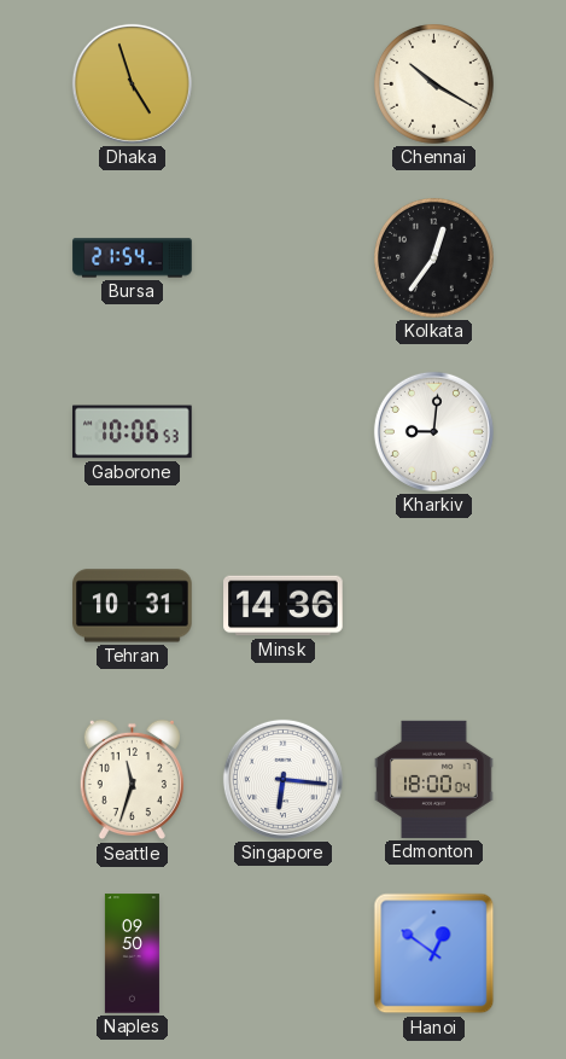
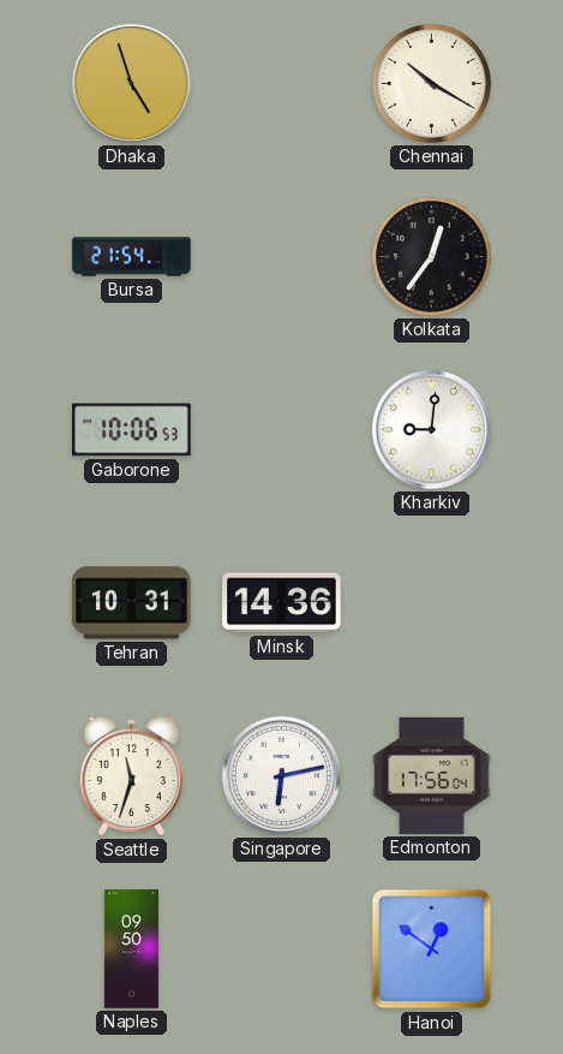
Singapore: 6:16 -> 6:13 (281, 775)
Edmonton: 18:00 -> 17:56 (432, 775)
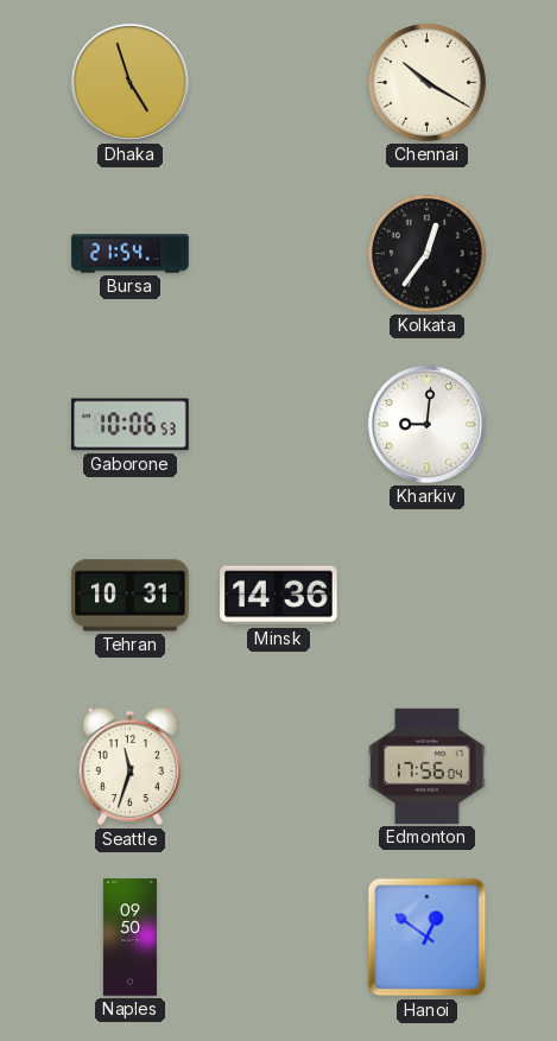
Singapore: 6:13 -> none (281, 775)
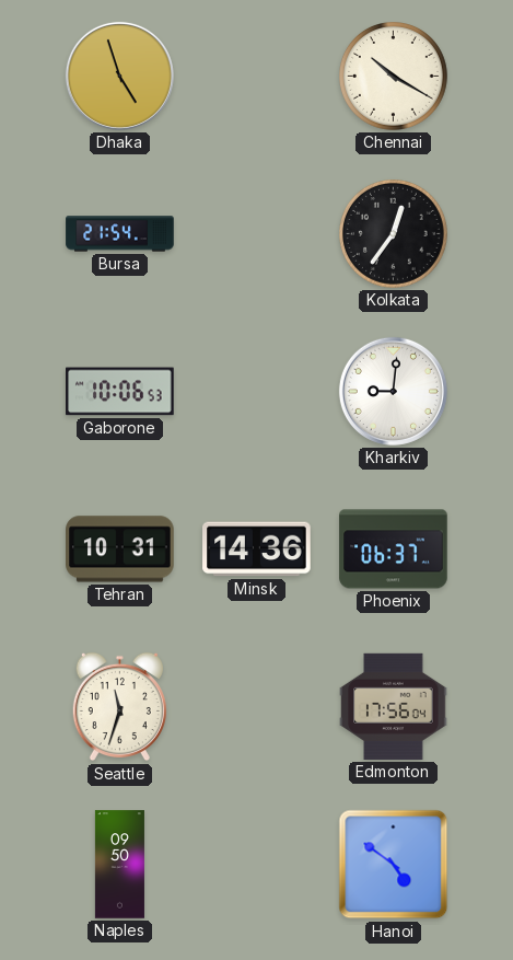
Phoenix: none -> 06:37 (394, 550)
Hanoi: 12:51 -> 4:51 (394, 865)
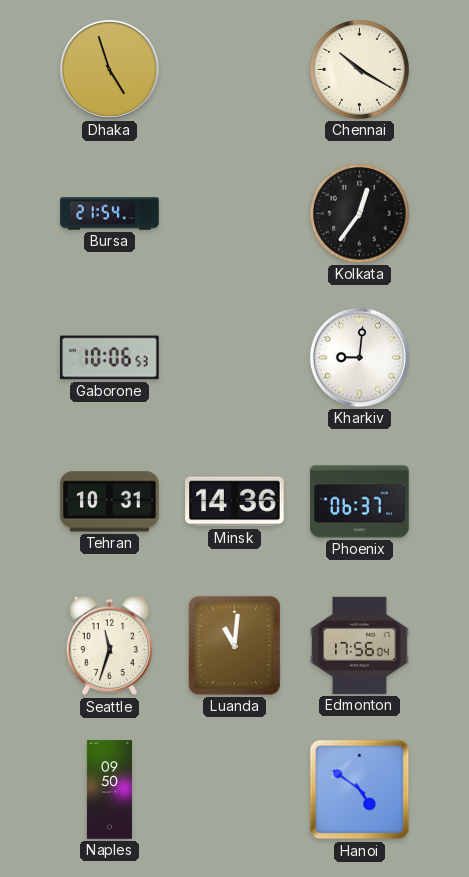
Luanda: none -> 11:01 (234, 645)
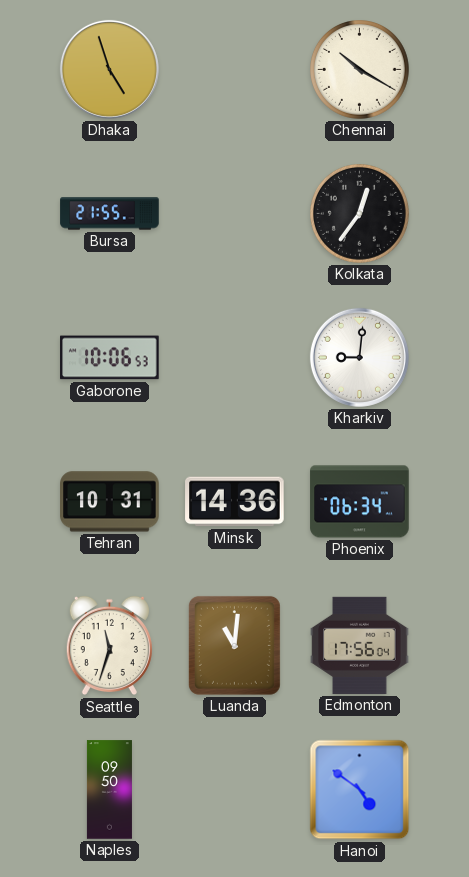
Bursa: 21:54 -> 21:55 (110, 214)
Phoenix: 06:37 -> 06:34 (360, 502)
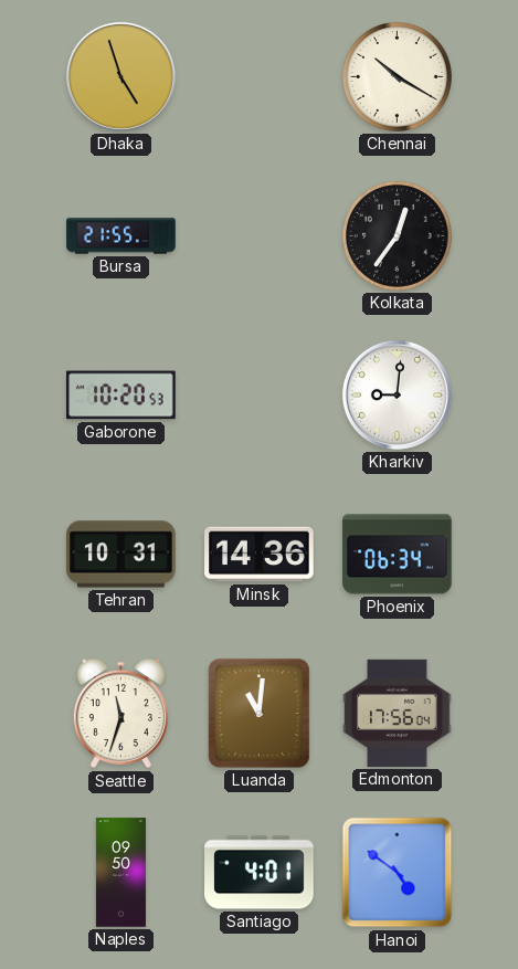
Gaborone: 10:06 -> 10:20 (121, 396)
Santiago: none -> 4:01 (260, 873)
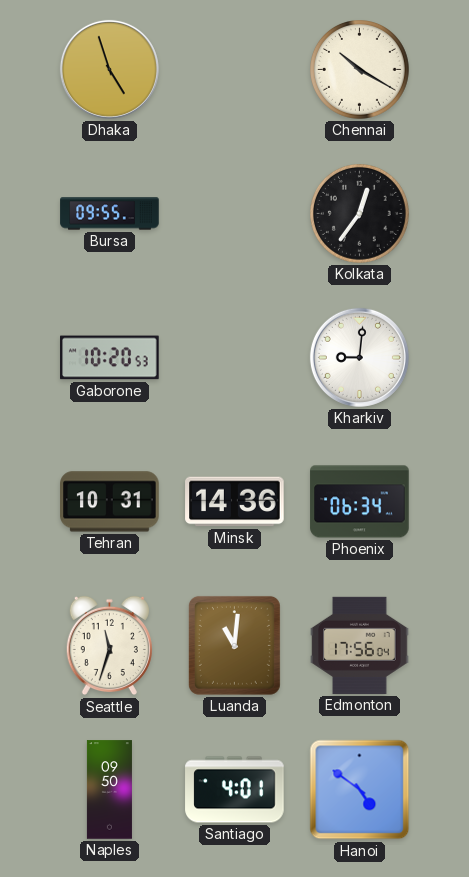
Bursa: 21:55 -> 09:55 (110, 214)
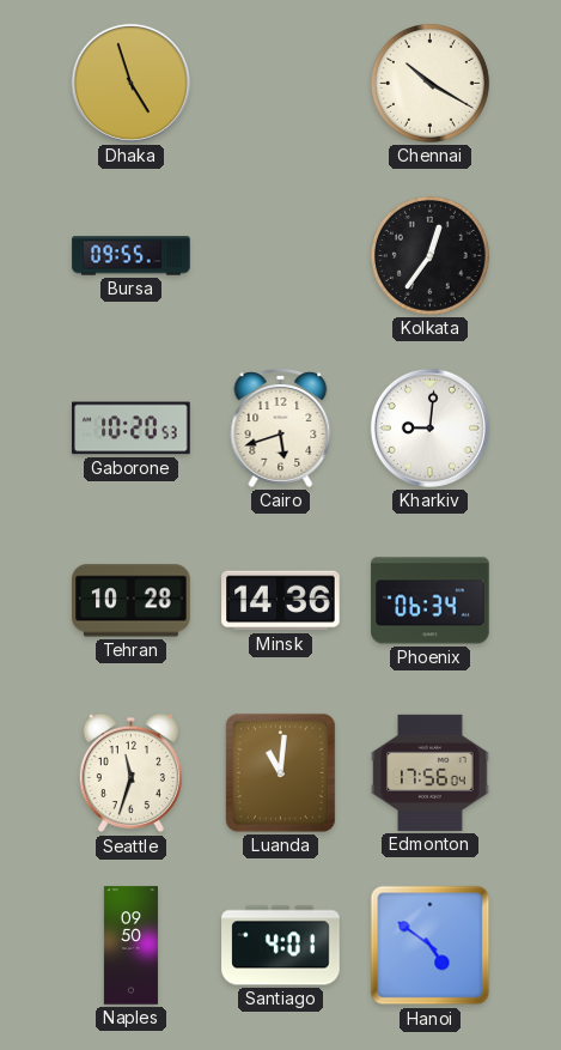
Cairo: none -> 5:42 (281, 427)
Tehran: 10:31 -> 10:28 (132, 601)
